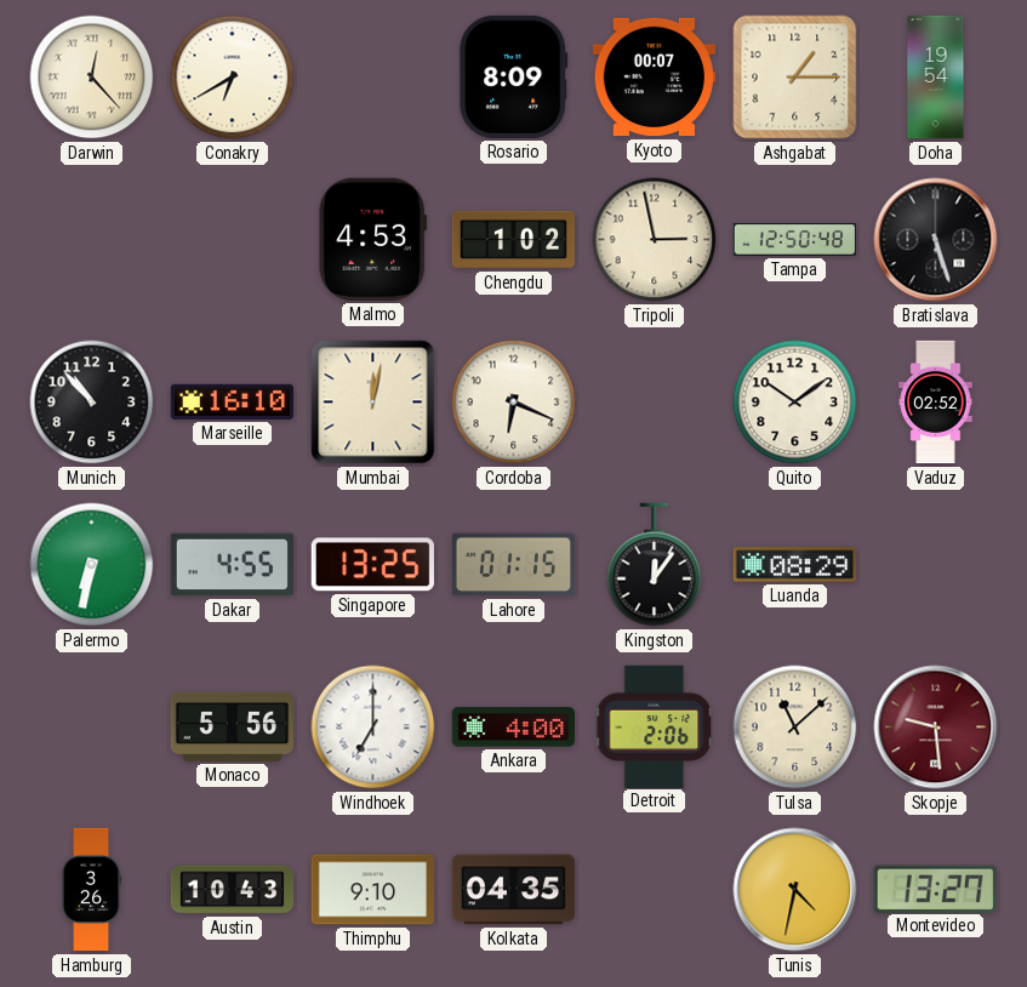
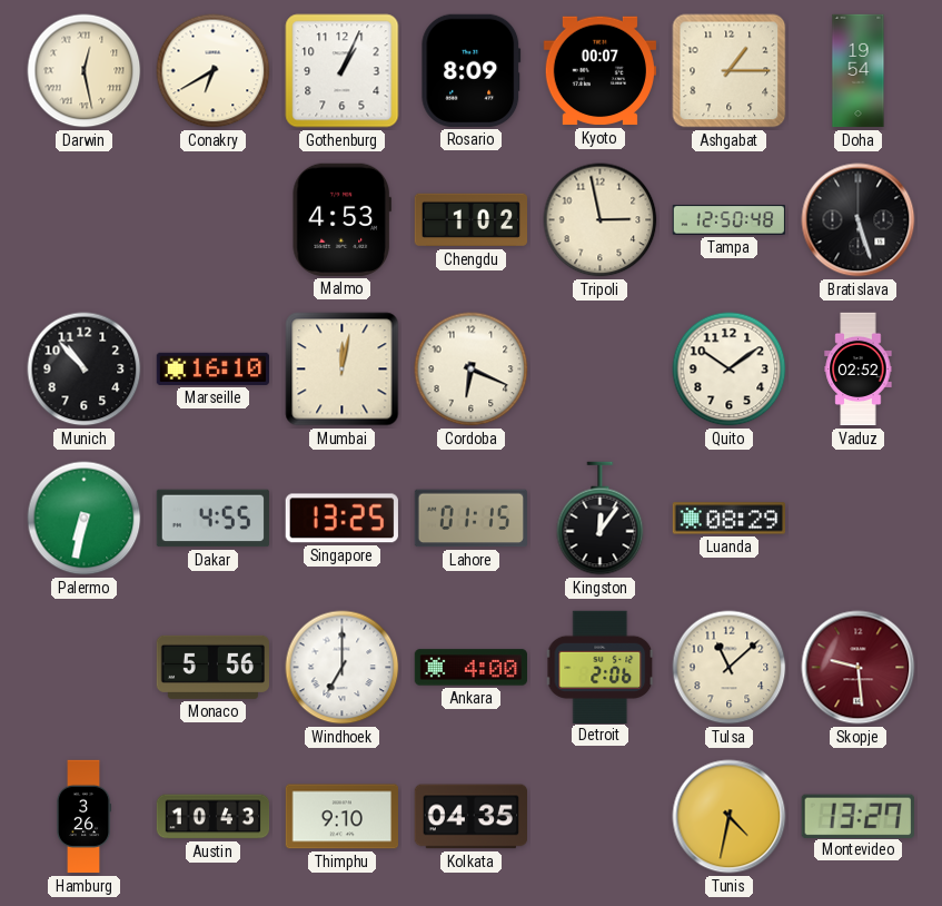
Darwin: 12:23 -> 12:28 (85, 71)
Gothenburg: none -> 1:04 (343, 71)
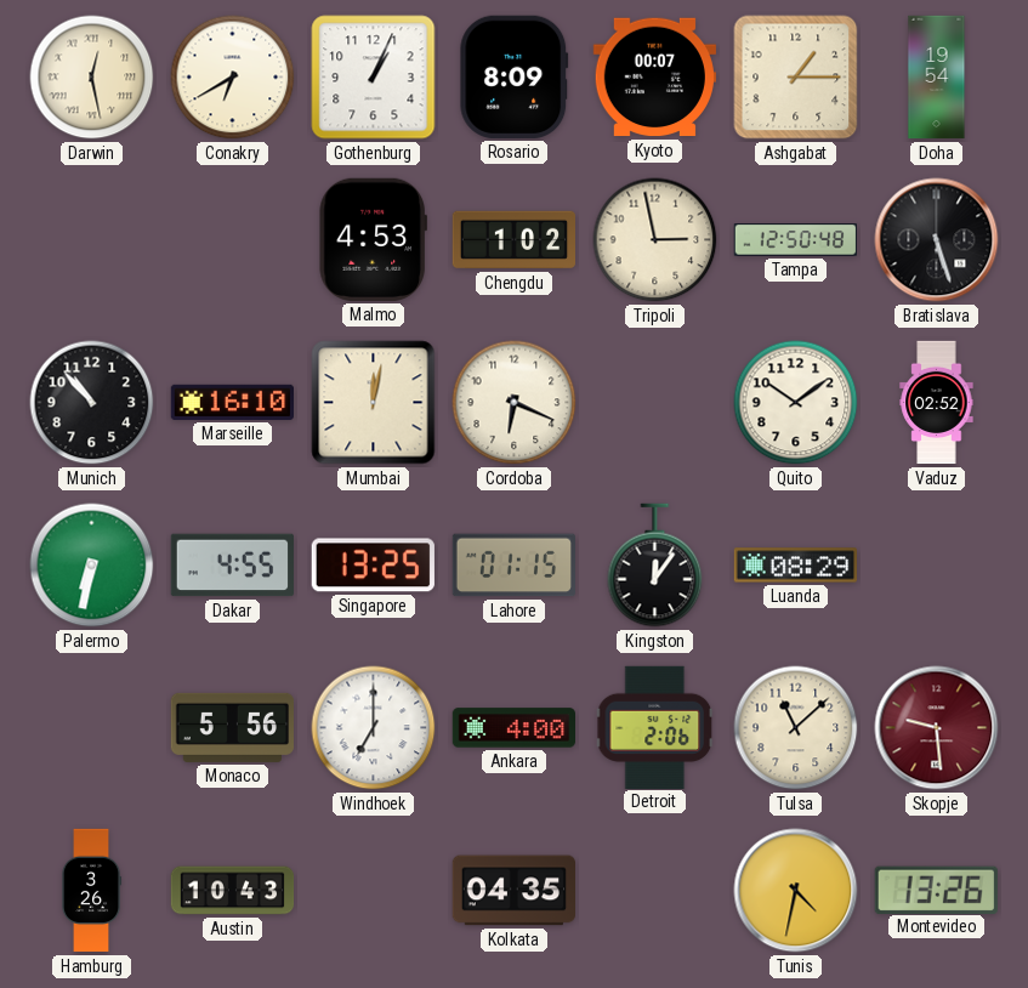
Thimphu: 9:10 -> none (341, 817)
Montevideo: 13:27 -> 13:26 (936, 890)
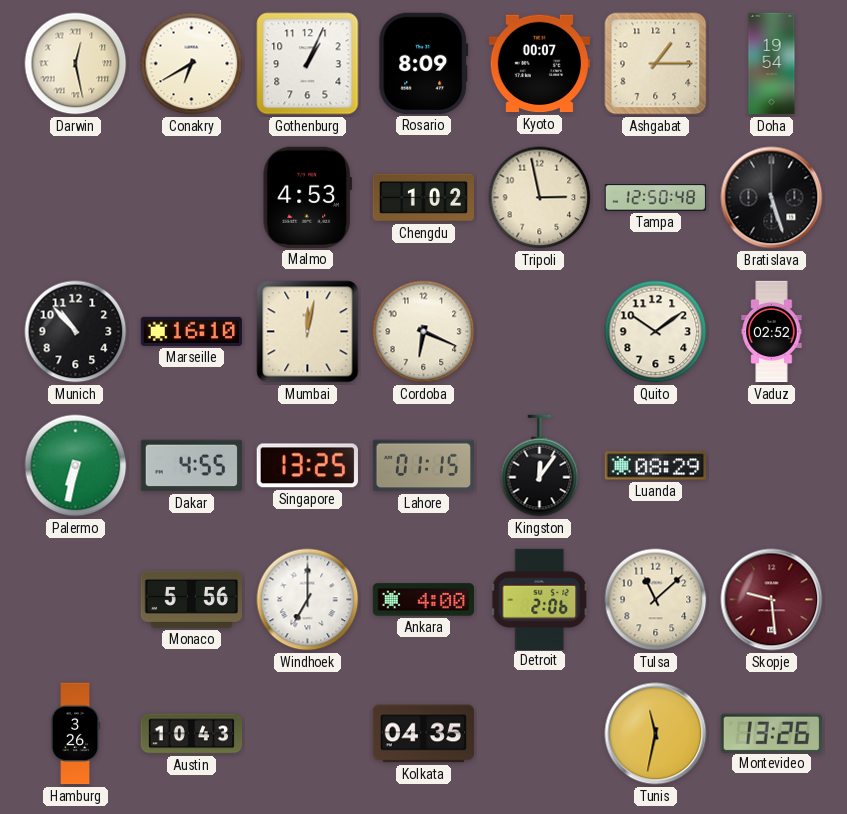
Tunis: 4:32 -> 11:32 (656, 734)
